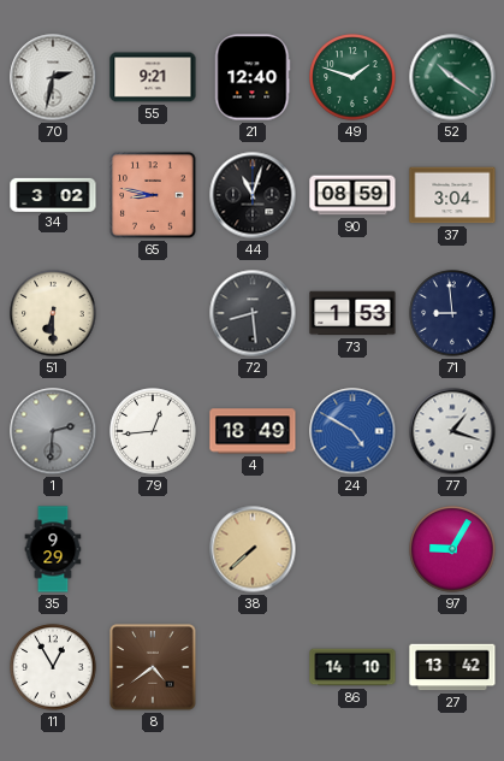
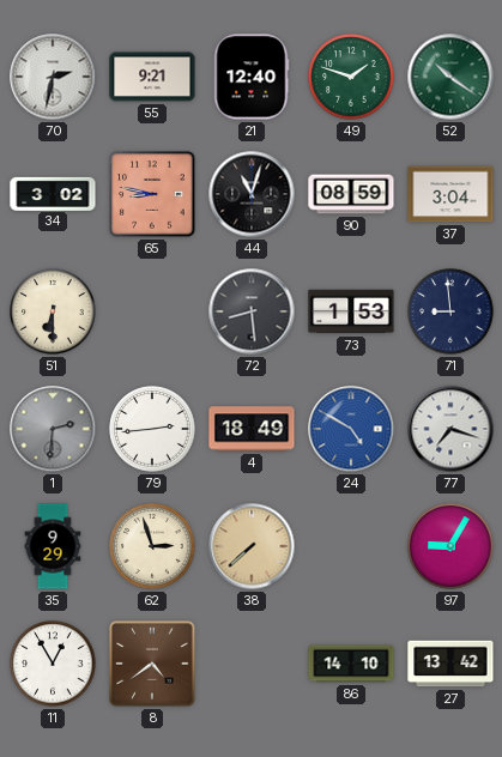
79: 12:44 -> 2:44 (152, 429)
77: 1:18 -> 7:18 (450, 429)
62: none -> 2:57 (152, 546)
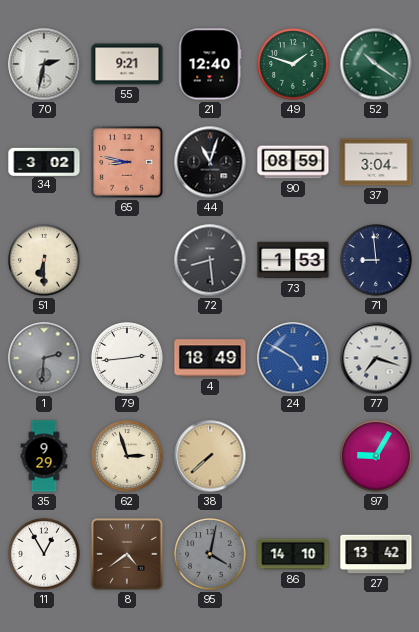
95: none -> 4:02 (210, 554)
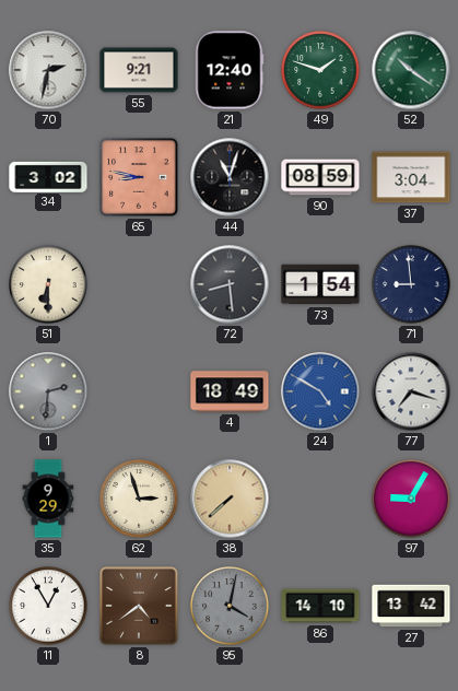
73: 1:53 -> 1:54 (320, 284)
79: 2:44 -> none (127, 358)
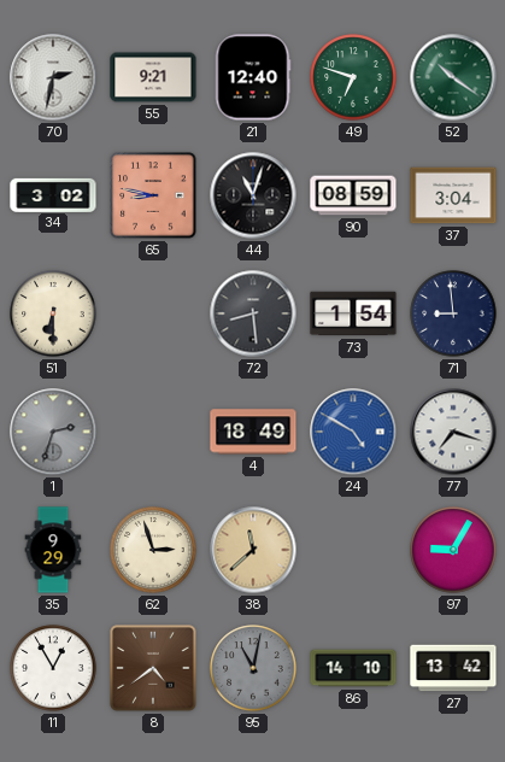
49: 1:48 -> 6:48 (353, 77)
1: 2:31 -> 2:33 (53, 432)
38: 7:38 -> 11:38 (253, 550)
95: 4:02 -> 11:02 (253, 668)
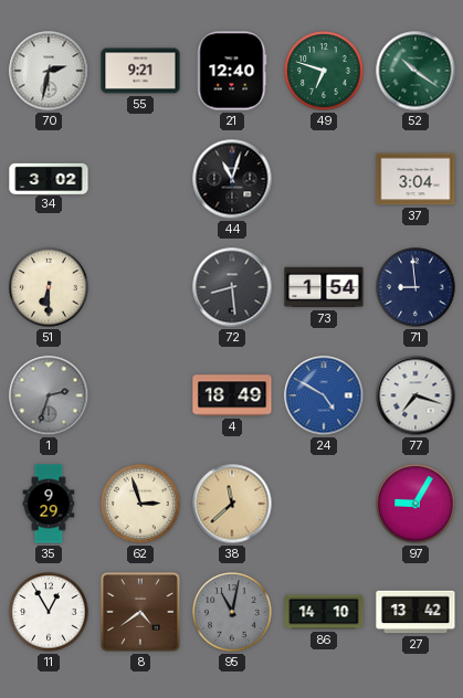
65: 8:47 -> none (153, 195)
90: 08:59 -> none (353, 195)
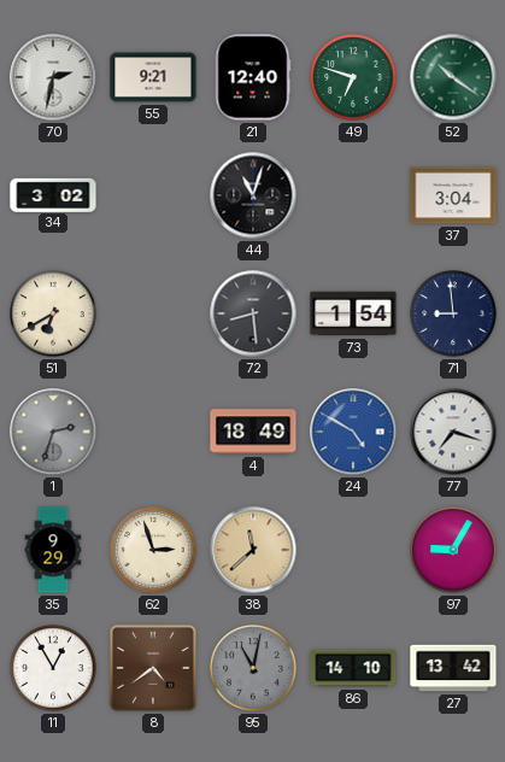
51: 6:30 -> 6:40 (53, 313)
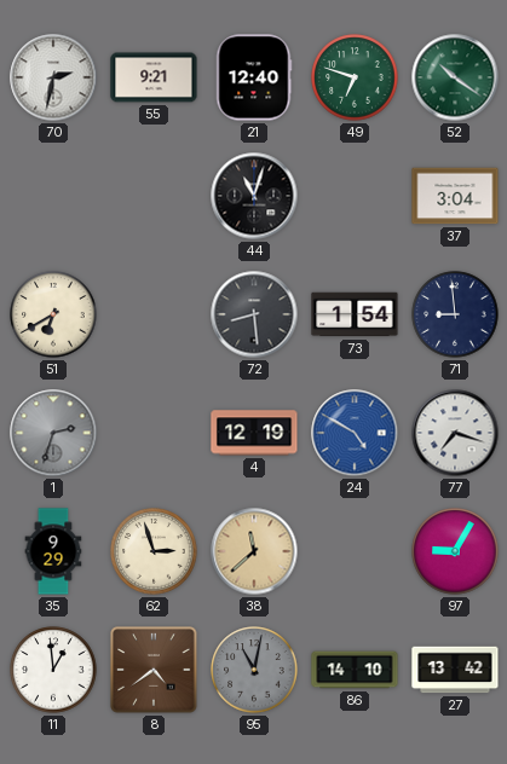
34: 3:02 -> none (53, 194)
4: 18:49 -> 12:19 (254, 433)
11: 12:55 -> 12:59 (53, 670)
